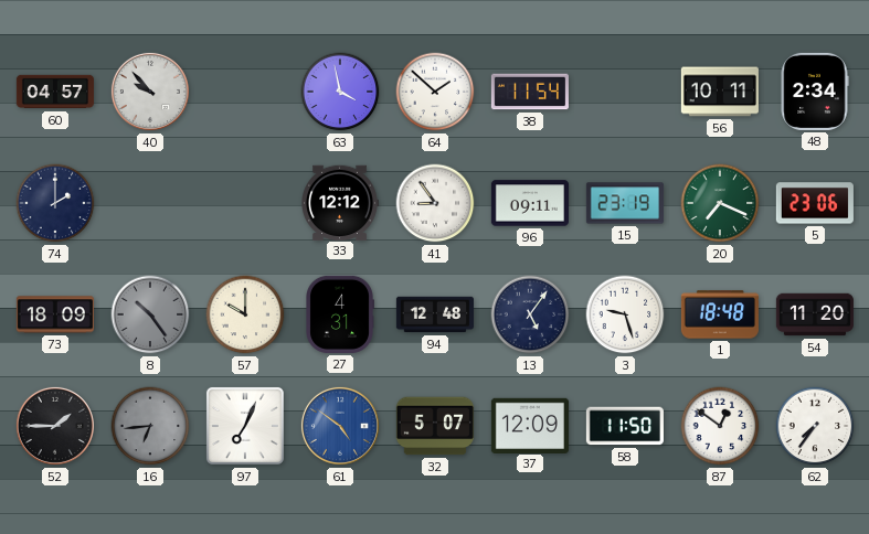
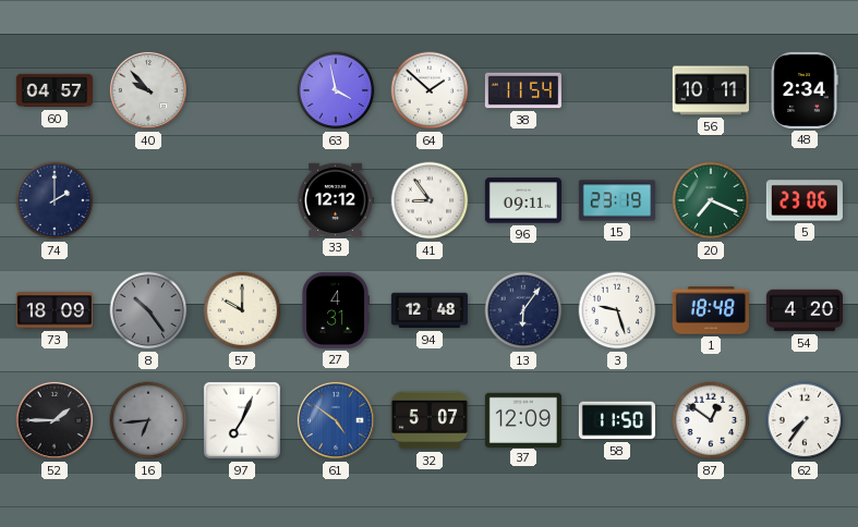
13: 5:06 -> 6:06 (523, 310)
54: 11:20 -> 4:20 (805, 310)
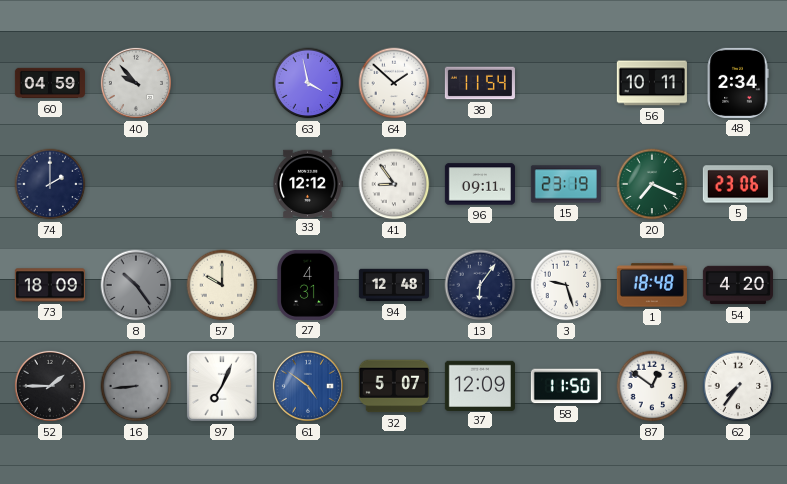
60: 04:57 -> 04:59 (50, 83)
16: 6:44 -> 8:44 (136, 386)
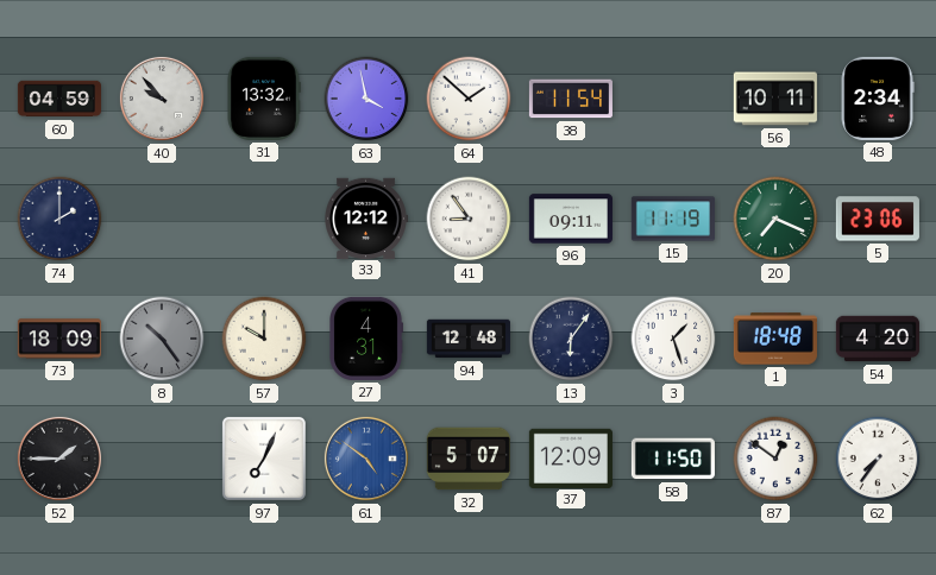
31: none -> 13:32 (264, 99)
15: 23:19 -> 11:19 (673, 219)
3: 9:27 -> 1:27 (673, 339)
16: 8:44 -> none (136, 386)
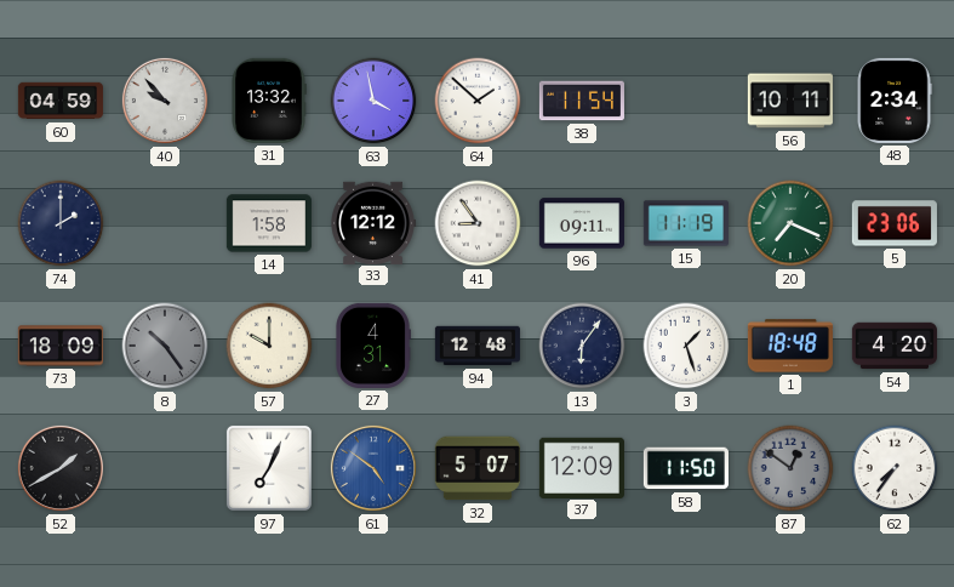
14: none -> 1:58 (269, 223)
52: 1:45 -> 1:40 (61, 468)
87 dial: white -> grey (790, 468)
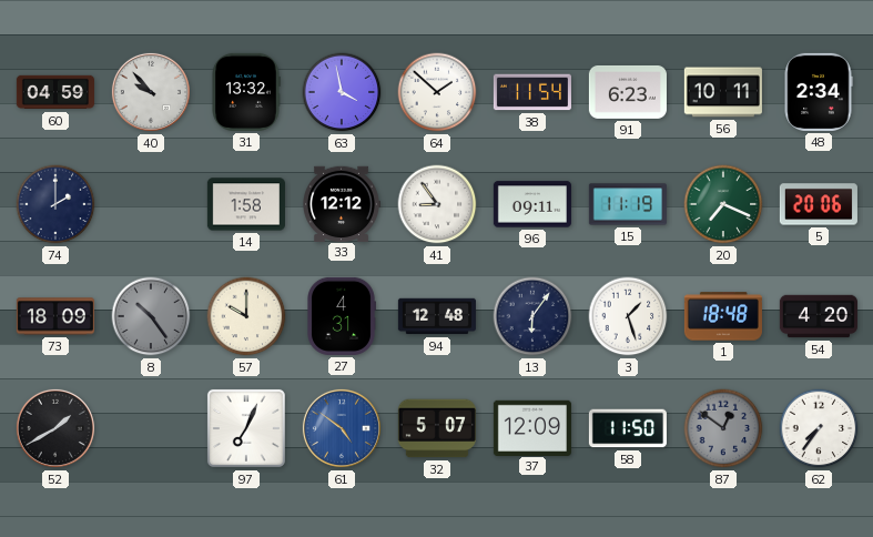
91: none -> 6:23 (628, 92)
5: 23:06 -> 20:06 (819, 204)
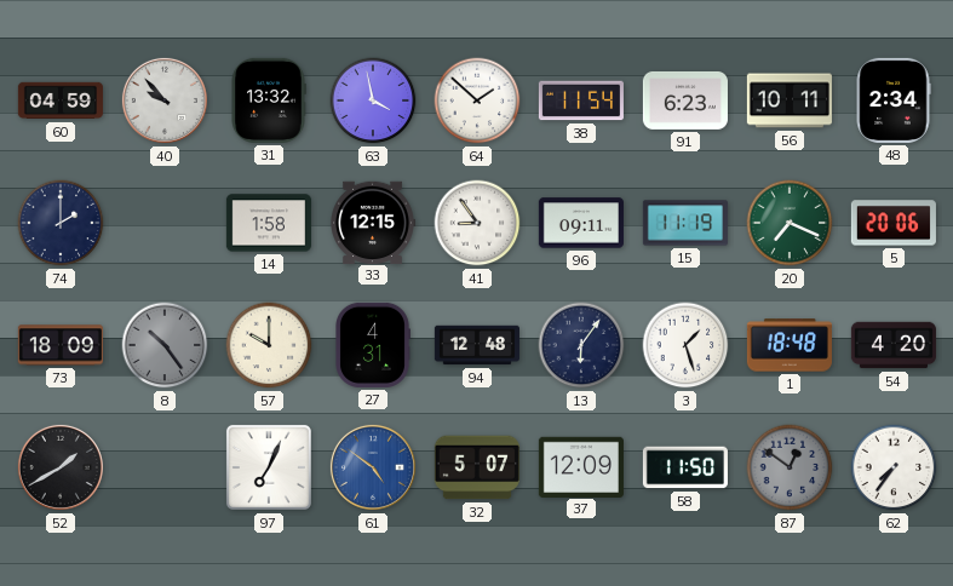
33: 12:12 -> 12:15 (373, 222)
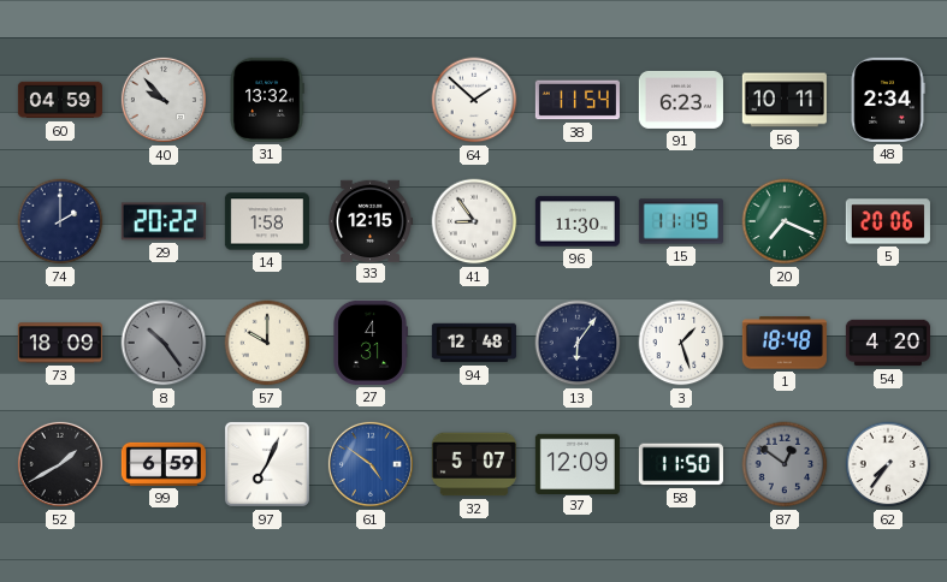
63: 3:58 -> none (373, 100)
29: none -> 20:22 (164, 221)
96: 09:11 -> 11:30 (578, 221)
99: none -> 6:59 (164, 464)
